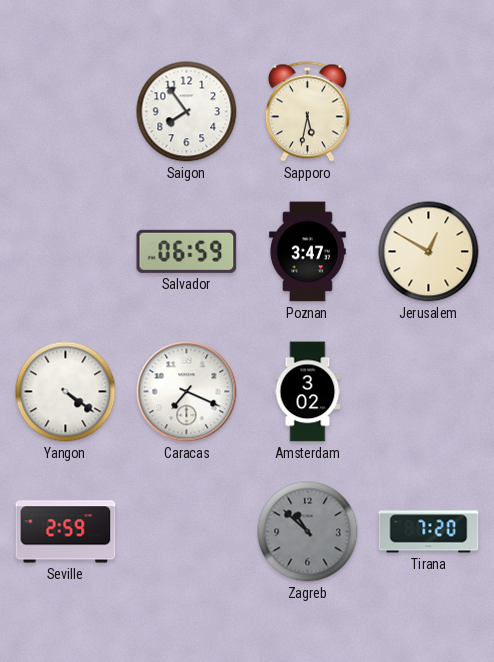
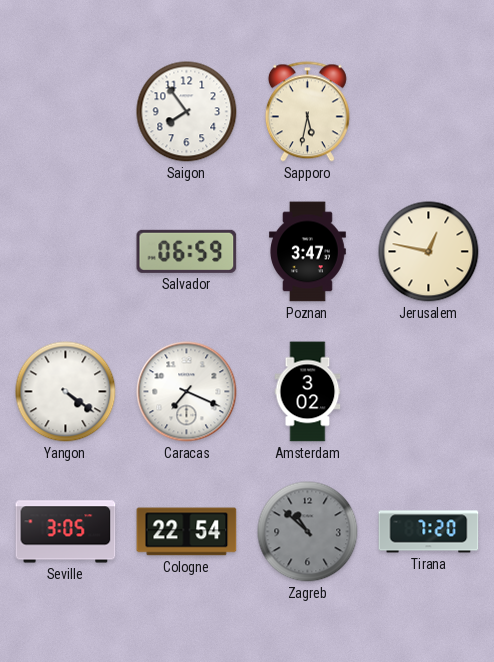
Jerusalem: 12:50 -> 12:47 (429, 252)
Seville: 2:59 -> 3:05 (66, 532)
Cologne: none -> 22:54 (187, 532)
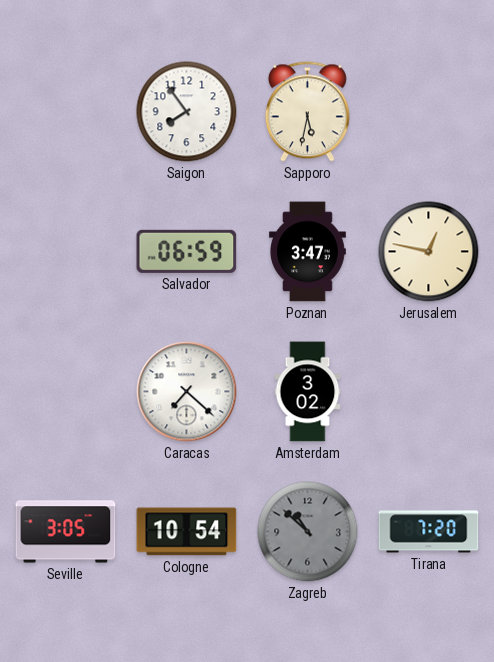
Yangon: 4:21 -> none (66, 392)
Caracas: 7:19 -> 7:22 (187, 392)
Cologne: 22:54 -> 10:54 (187, 532)
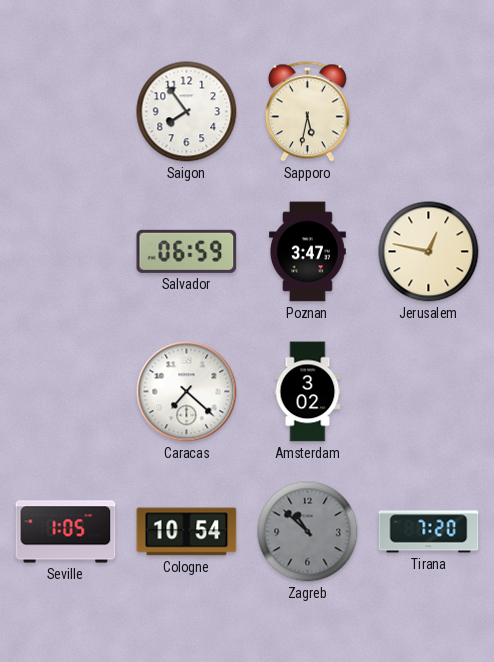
Seville: 3:05 -> 1:05 (66, 532)
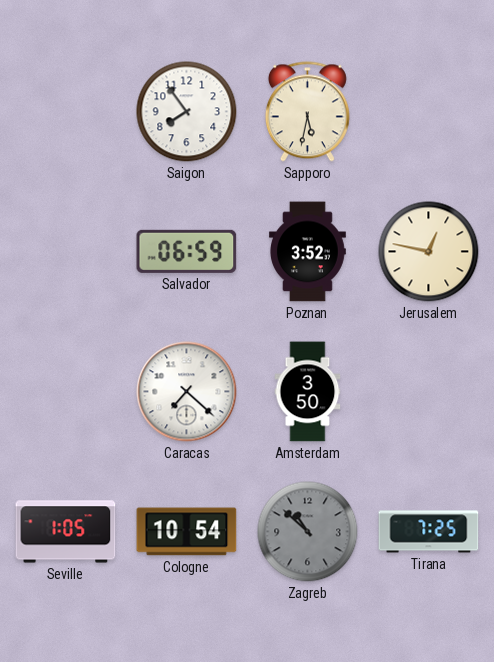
Poznan: 3:47 -> 3:52 (307, 252)
Amsterdam: 3:02 -> 3:50 (308, 392)
Tirana: 7:20 -> 7:25 (429, 532)
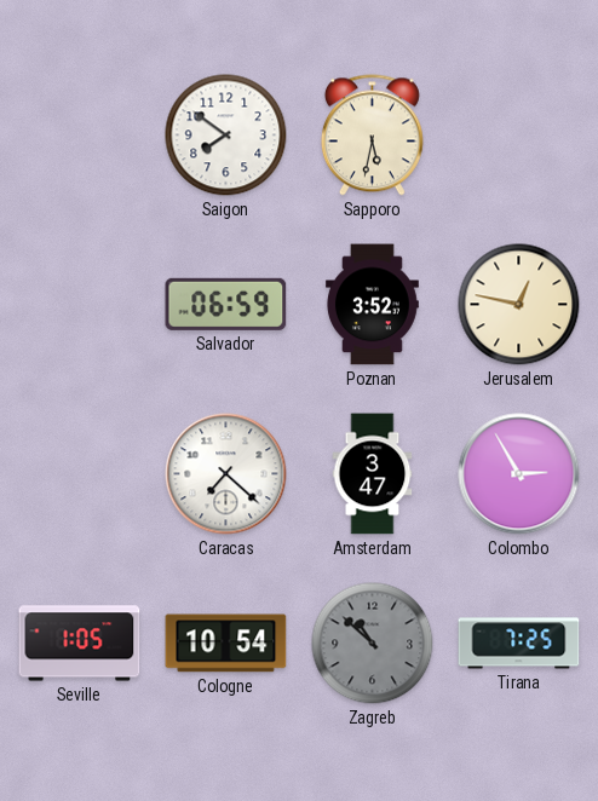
Saigon: 7:54 -> 7:51 (226, 136)
Amsterdam: 3:50 -> 3:47 (373, 474)
Colombo: none -> 2:55 (519, 474)
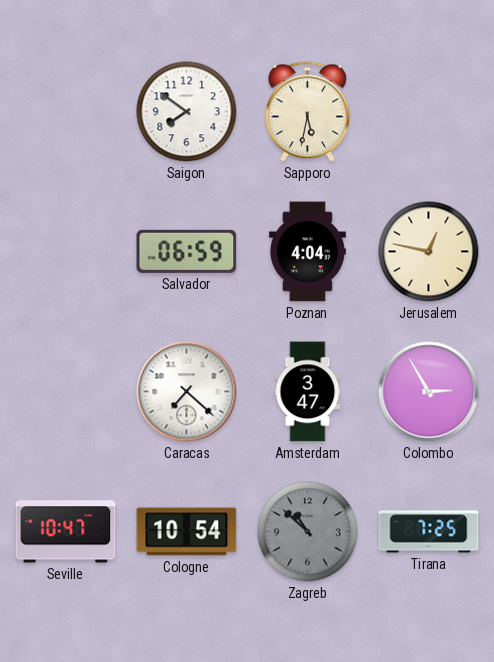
Poznan: 3:52 -> 4:04 (307, 252)
Seville: 1:05 -> 10:47 (66, 532)
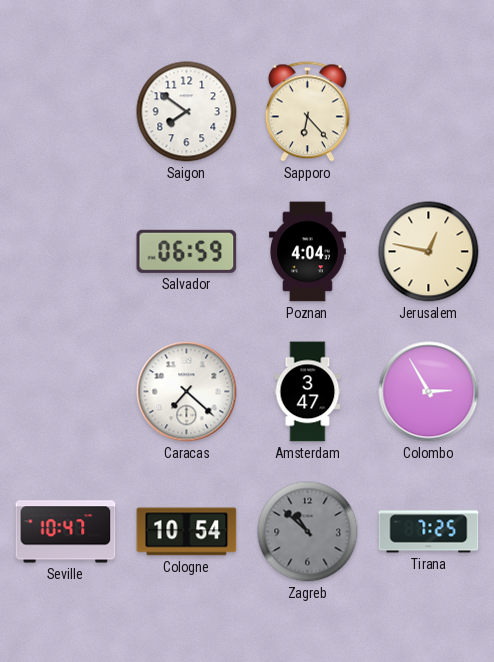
Sapporo: 5:32 -> 6:23 (307, 112)
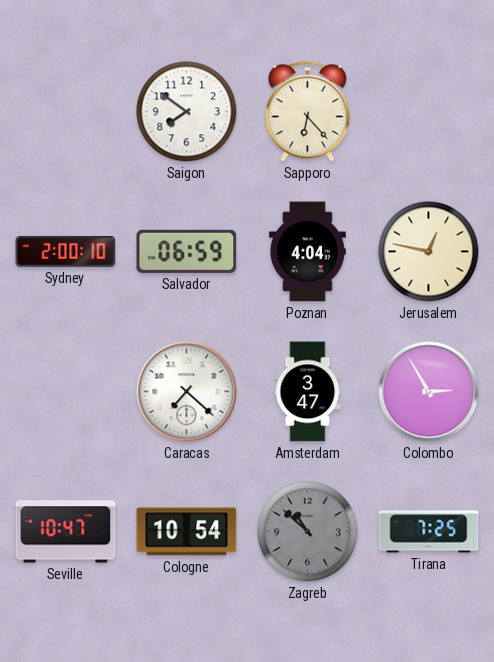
Sydney: none -> 2:00 (66, 251)
